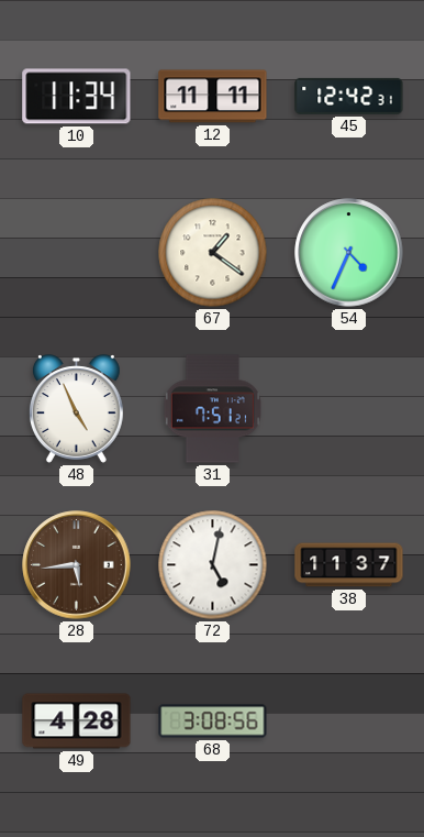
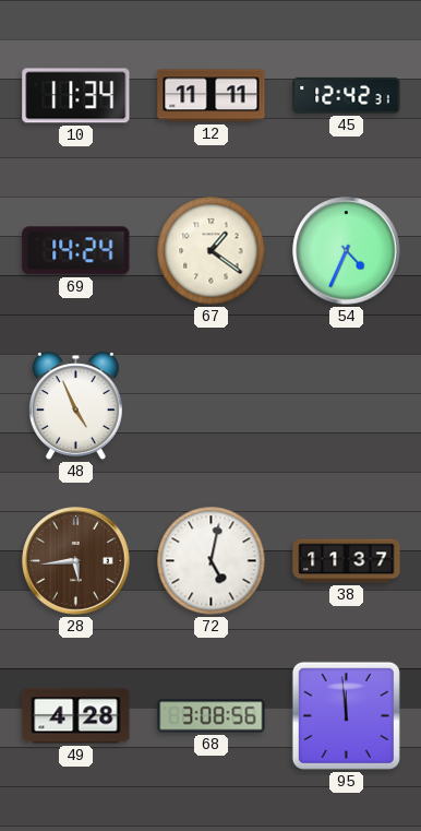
69: none -> 14:24 (76, 251)
31: 7:51 -> none (212, 409)
95: none -> 11:59 (346, 715)
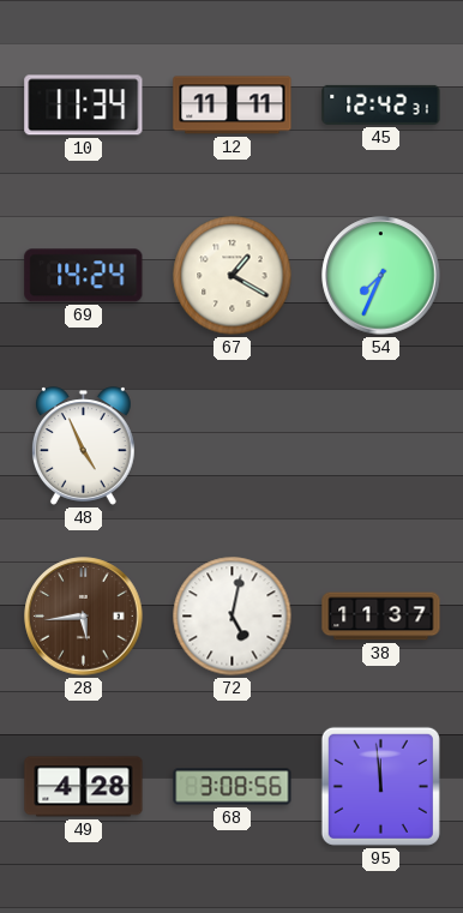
67: 1:21 -> 1:20 (233, 276)
54: 4:34 -> 7:34 (381, 276)
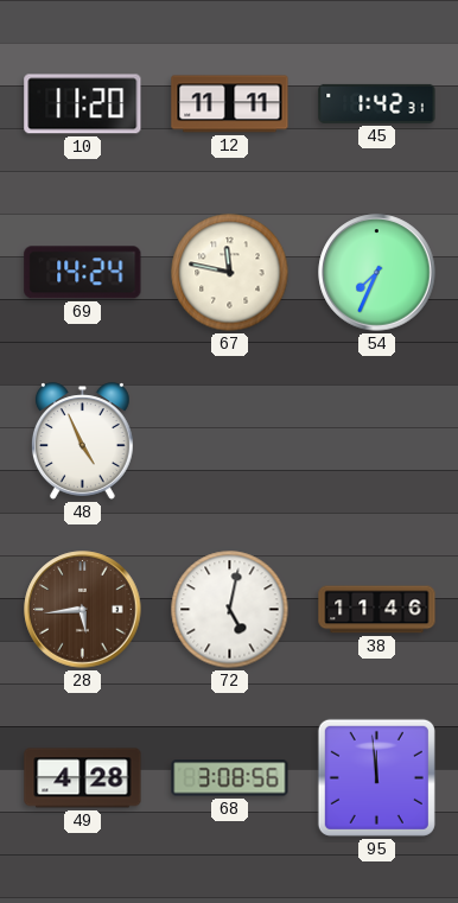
10: 11:34 -> 11:20 (83, 104)
45: 12:42 -> 1:42 (377, 103)
67: 1:20 -> 11:47 (230, 273)
38: 11:37 -> 11:46 (377, 610)
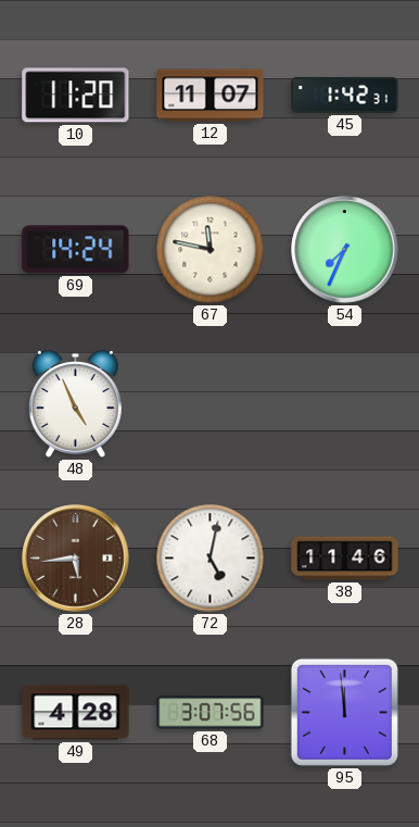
12: 11:11 -> 11:07 (211, 96)
68: 3:08 -> 3:07 (211, 713)
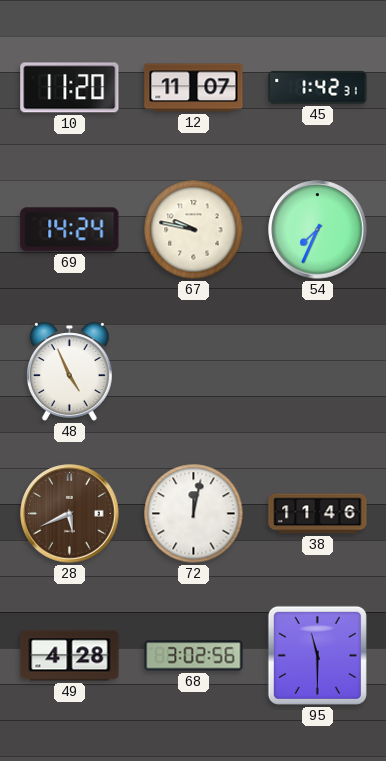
67: 11:47 -> 9:47 (194, 230)
28: 5:44 -> 5:41 (70, 514)
72: 5:02 -> 12:02 (194, 514)
68: 3:07 -> 3:02 (194, 656)
95: 11:59 -> 11:30 (317, 655)
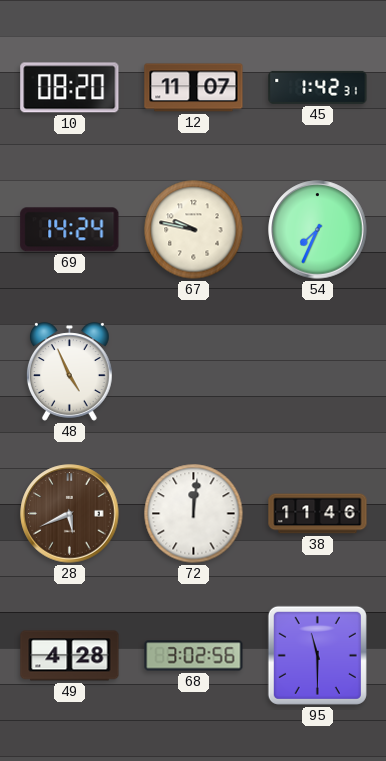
10: 11:20 -> 08:20 (70, 88)
72: 12:02 -> 12:01 (194, 514)
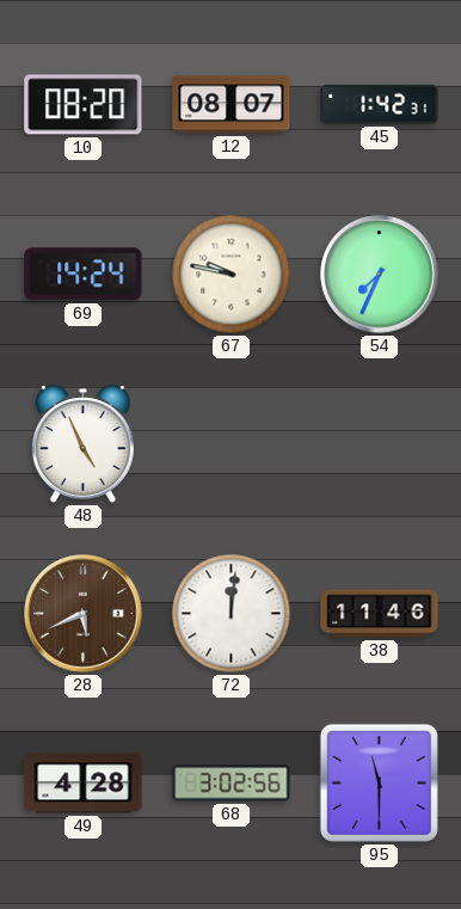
12: 11:07 -> 08:07 (232, 105)
